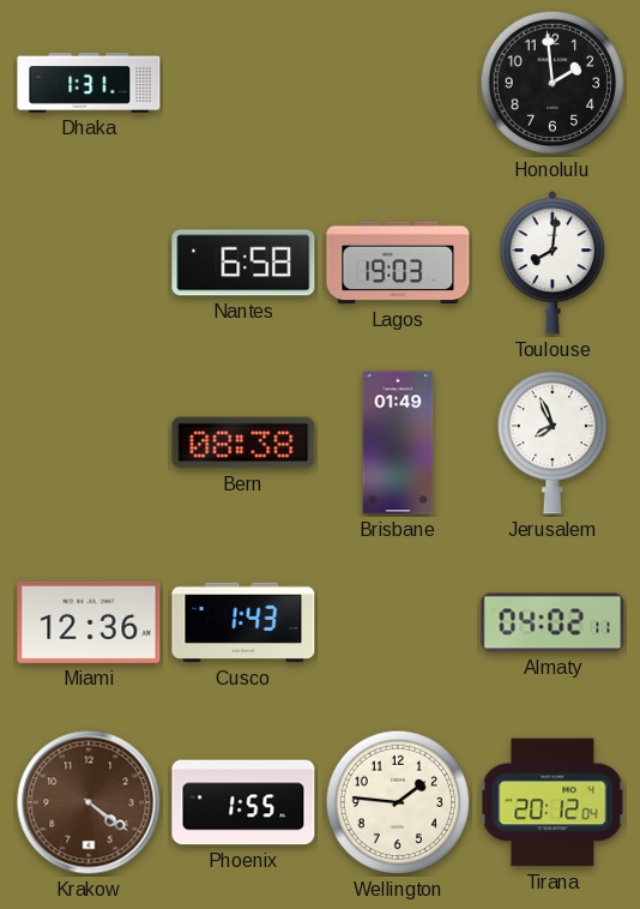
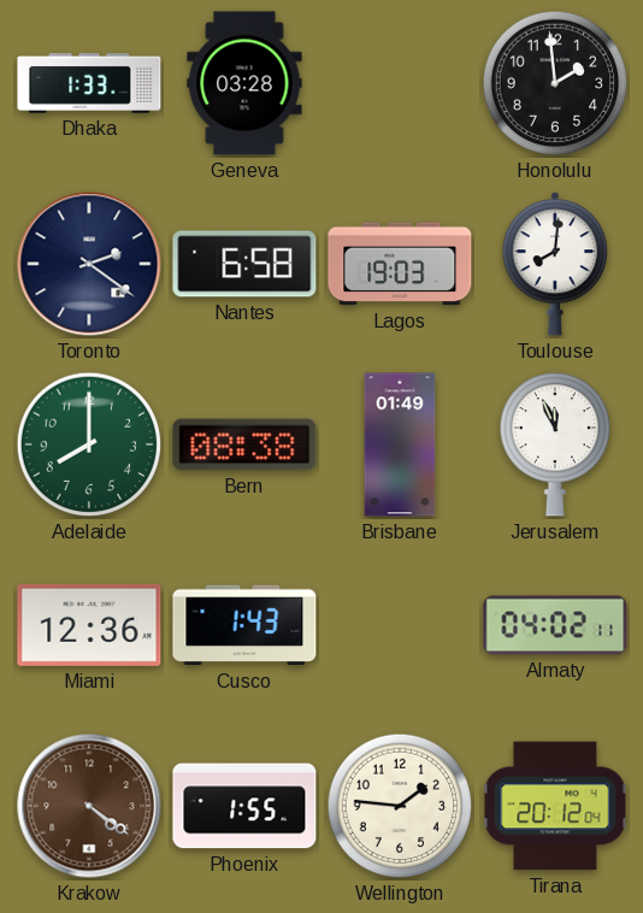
Dhaka: 1:31 -> 1:33 (89, 83)
Geneva: none -> 03:28 (244, 83)
Toronto: none -> 2:21 (89, 264)
Adelaide: none -> 8:00 (89, 444)
Jerusalem: 7:56 -> 11:56 (554, 446)
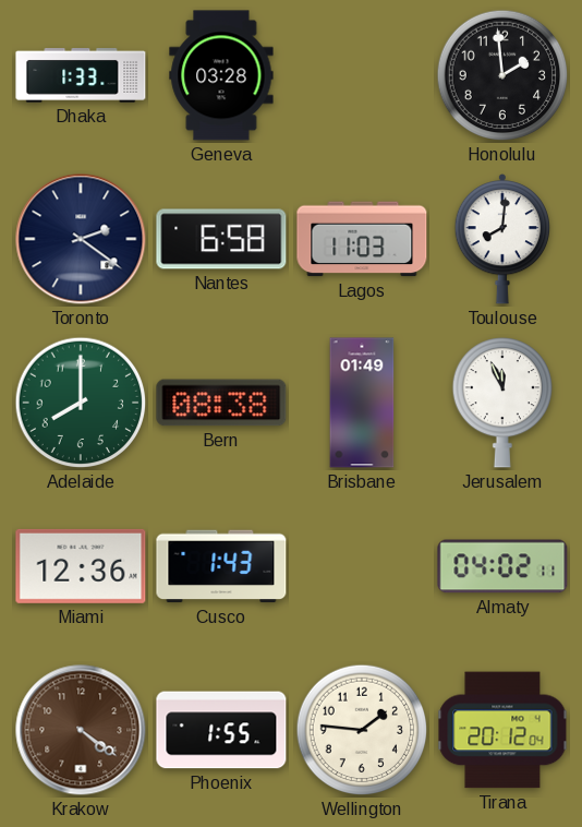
Lagos: 19:03 -> 11:03 (362, 239)
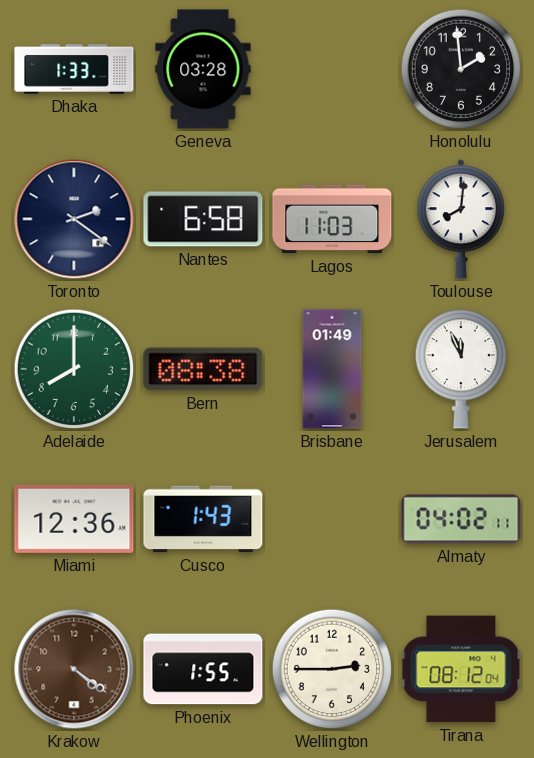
Wellington: 1:46 -> 2:45 (332, 669)
Tirana: 20:12 -> 08:12 (461, 669)
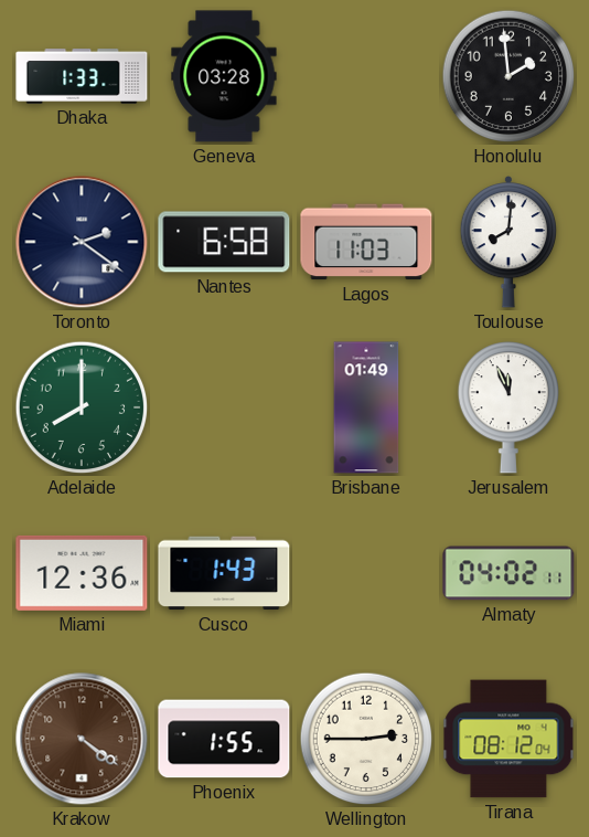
Bern: 08:38 -> none (203, 369)
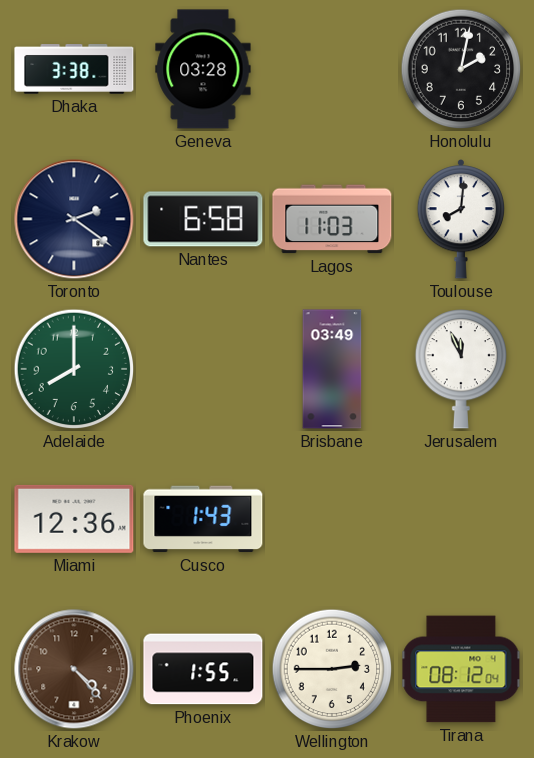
Dhaka: 1:33 -> 3:38 (74, 69)
Honolulu: 1:59 -> 2:02 (461, 69)
Brisbane: 01:49 -> 03:49 (332, 369)
Almaty: 04:02 -> none (508, 573)
Krakow: 4:21 -> 4:23 (74, 669)
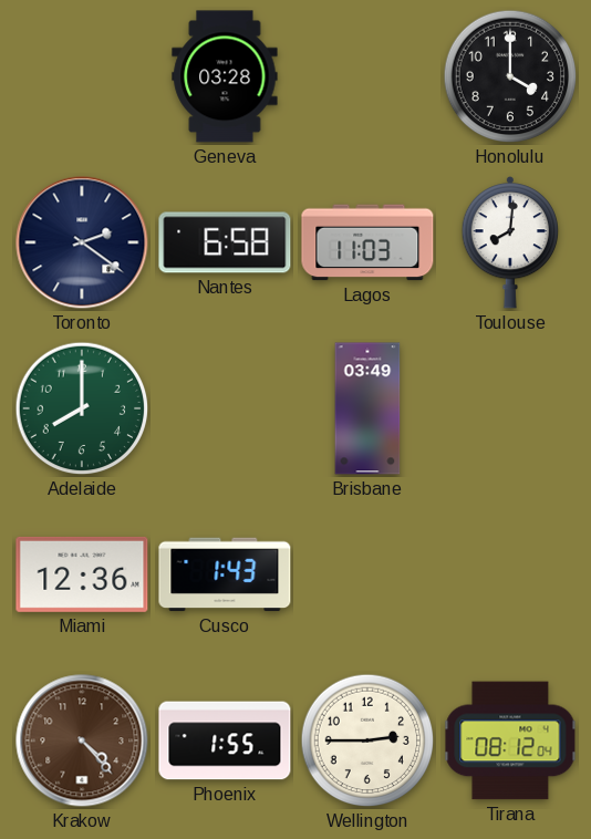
Dhaka: 3:38 -> none (74, 69)
Honolulu: 2:02 -> 4:00 (510, 76)
Jerusalem: 11:56 -> none (460, 370)
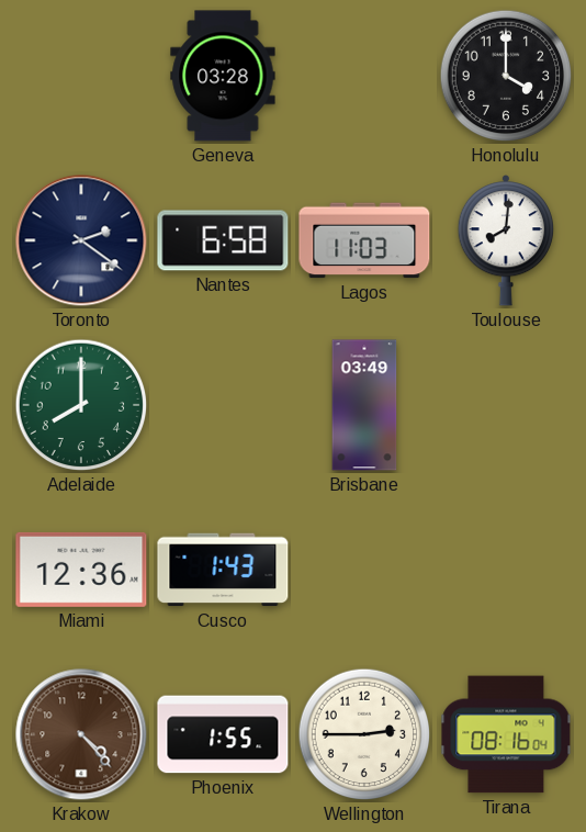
Tirana: 08:12 -> 08:16 (506, 734)
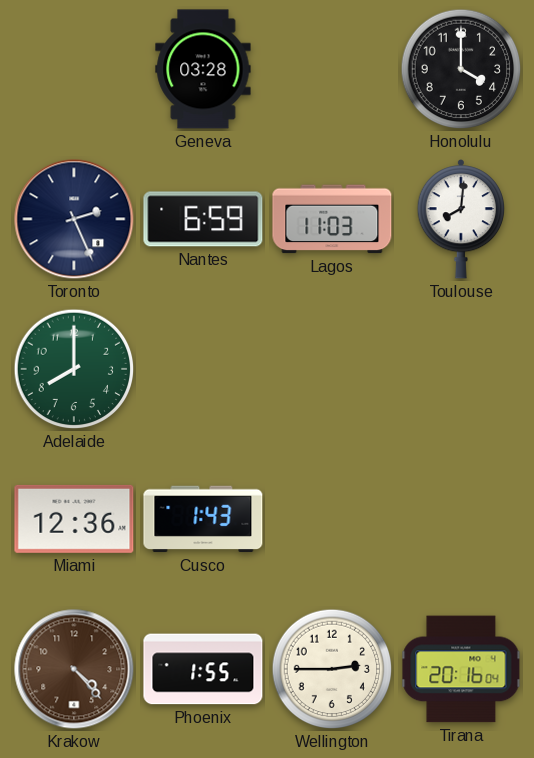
Toronto: 2:21 -> 2:26 (74, 219)
Nantes: 6:58 -> 6:59 (203, 219)
Brisbane: 03:49 -> none (364, 405)
Tirana: 08:16 -> 20:16 (461, 669)
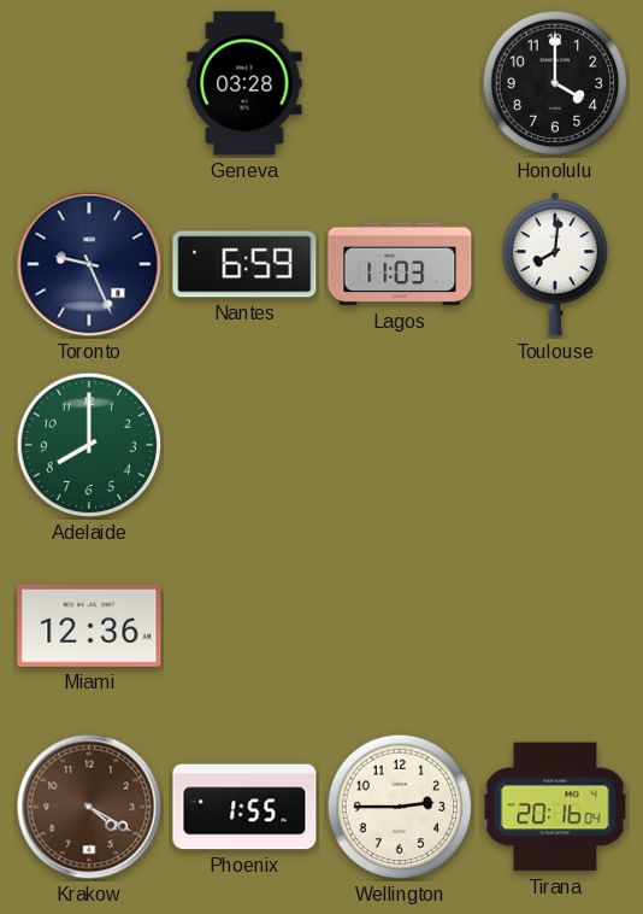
Toronto: 2:26 -> 9:26 (89, 264)
Cusco: 1:43 -> none (203, 519)
Krakow: 4:23 -> 4:20 (89, 807)
